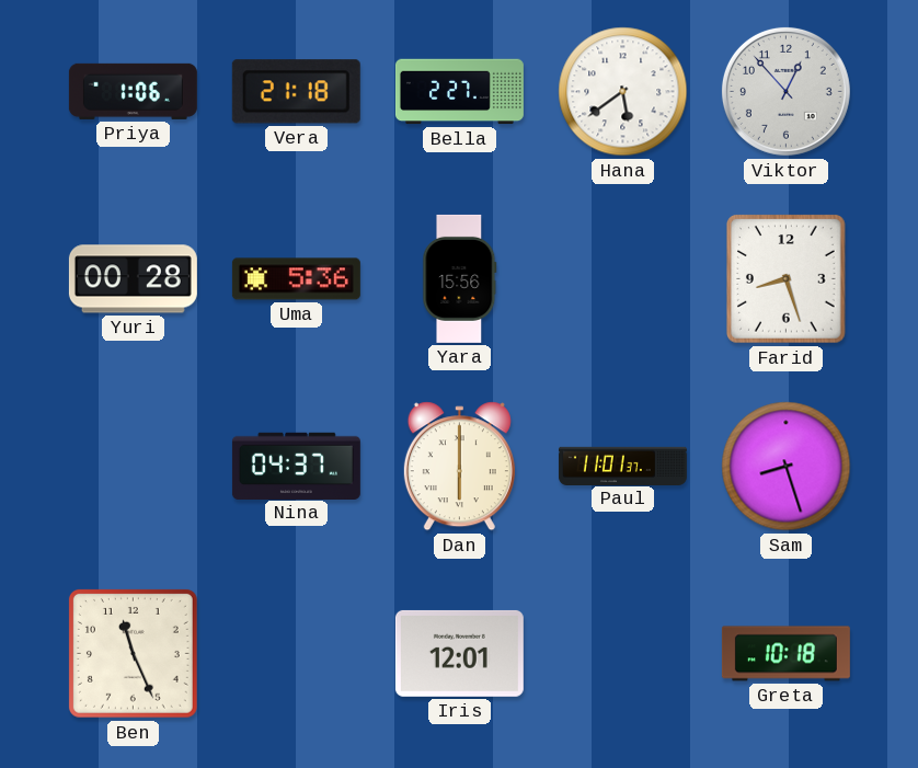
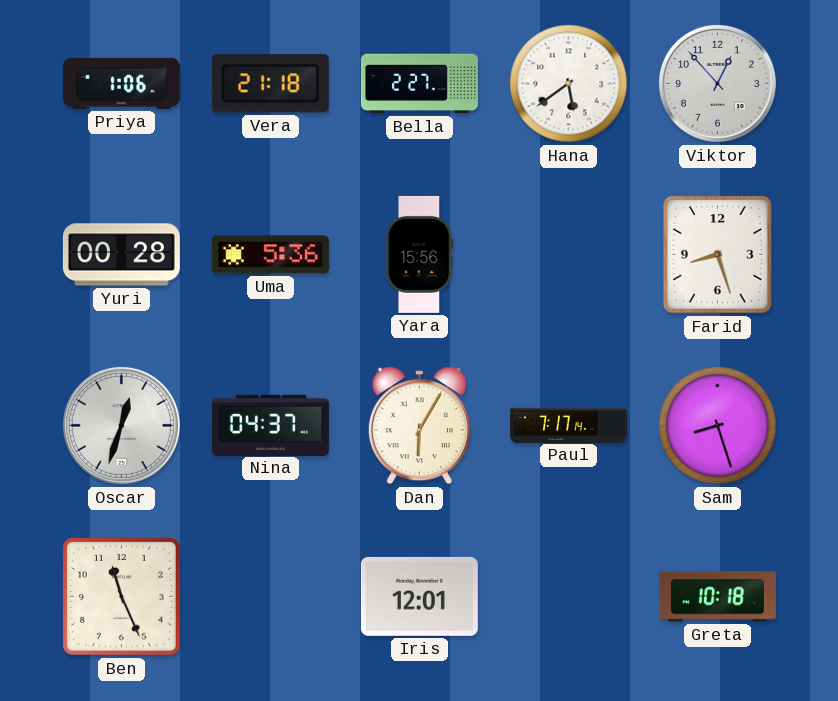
Oscar: none -> 12:33 (121, 425)
Dan: 6:00 -> 6:05 (419, 426)
Paul: 11:01 -> 7:17 (568, 425)
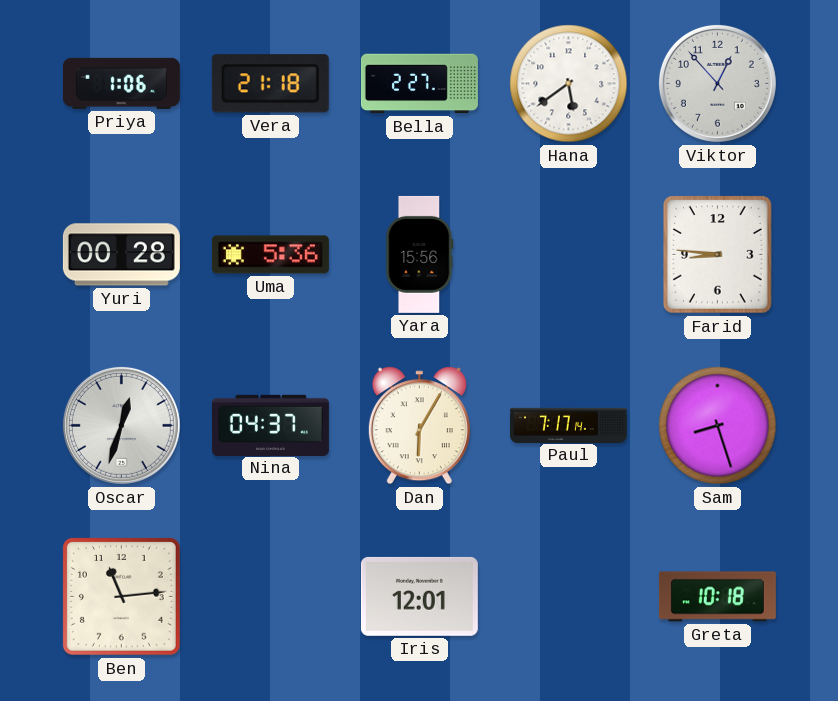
Farid: 8:27 -> 8:46 (718, 255)
Ben: 11:26 -> 11:14 (121, 596)
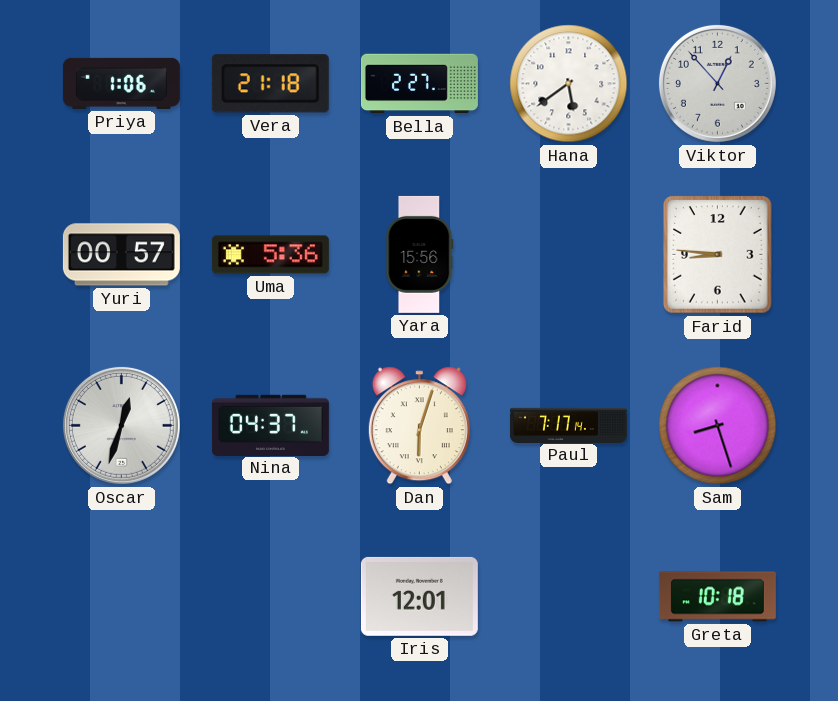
Yuri: 00:28 -> 00:57 (121, 255)
Dan: 6:05 -> 6:03 (419, 426)
Ben: 11:14 -> none (121, 596)
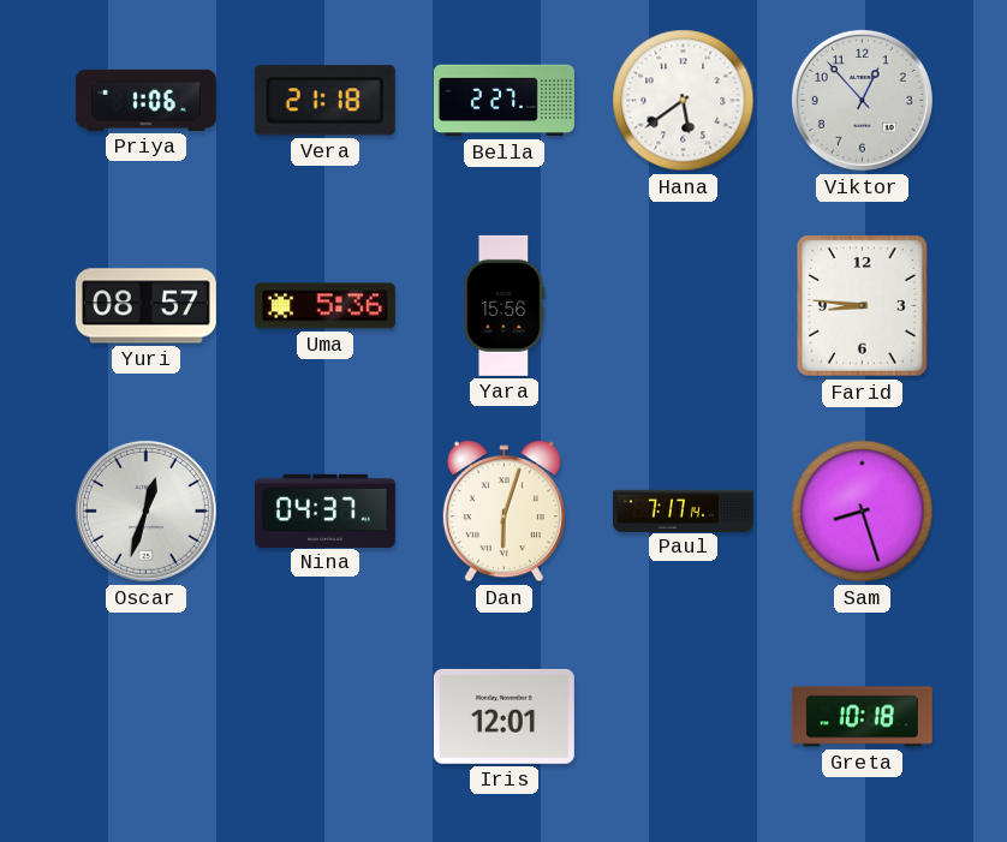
Yuri: 00:57 -> 08:57 (145, 306)
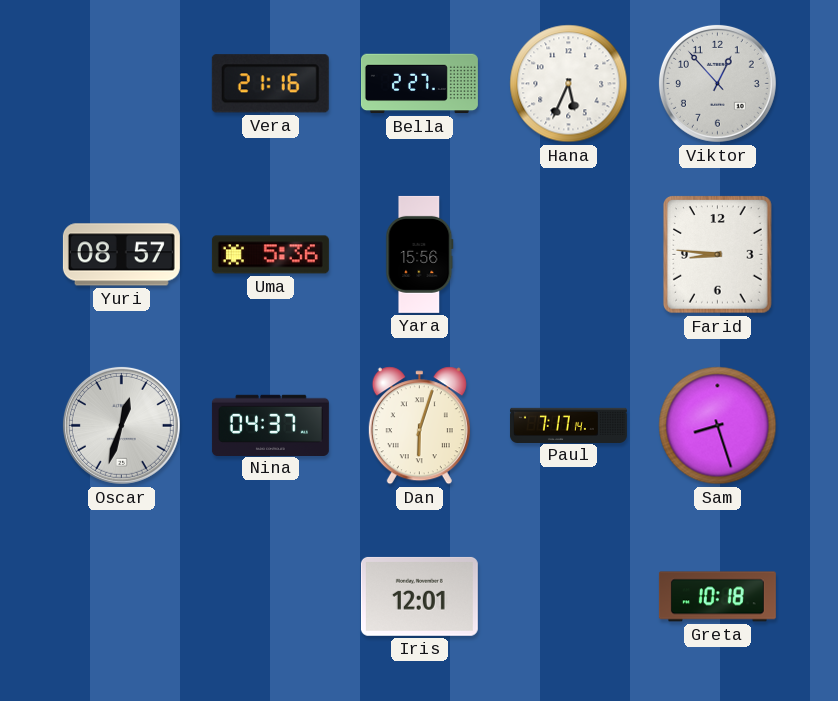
Priya: 1:06 -> none (145, 100)
Vera: 21:18 -> 21:16 (270, 84)
Hana: 5:39 -> 5:34 (569, 84)
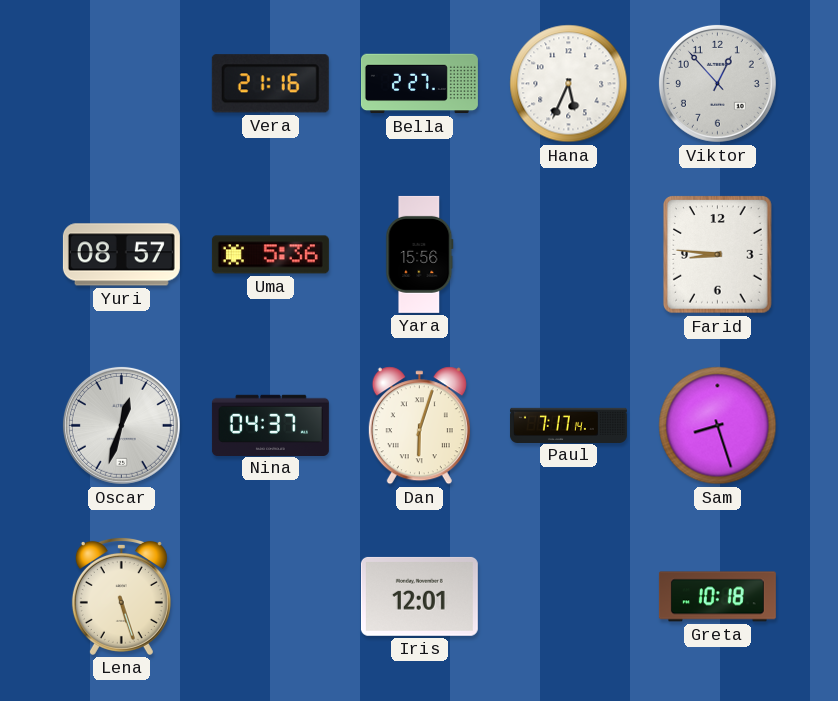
Lena: none -> 5:27 (121, 596)
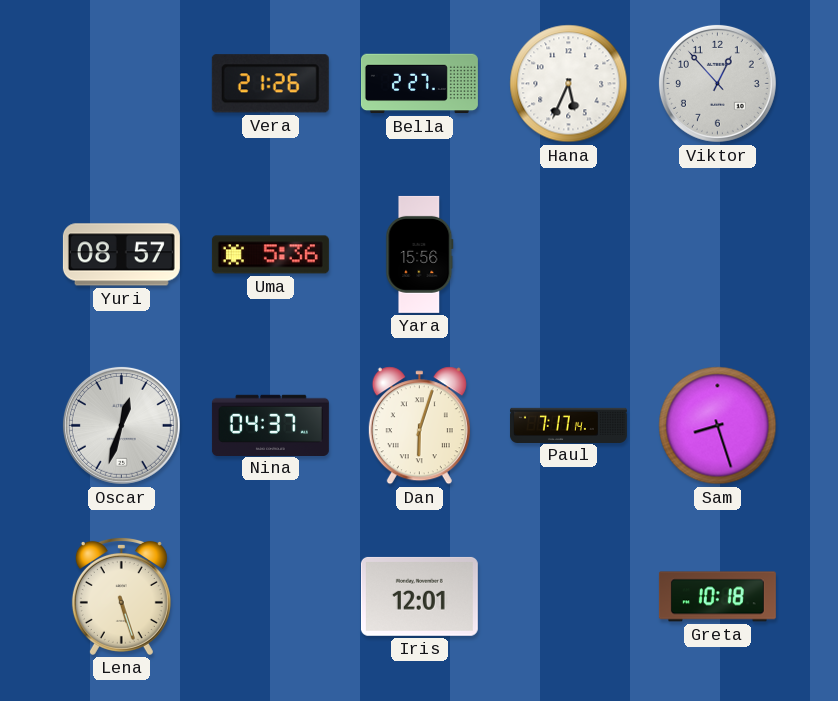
Vera: 21:16 -> 21:26 (270, 84)
Farid: 8:46 -> none (718, 255)
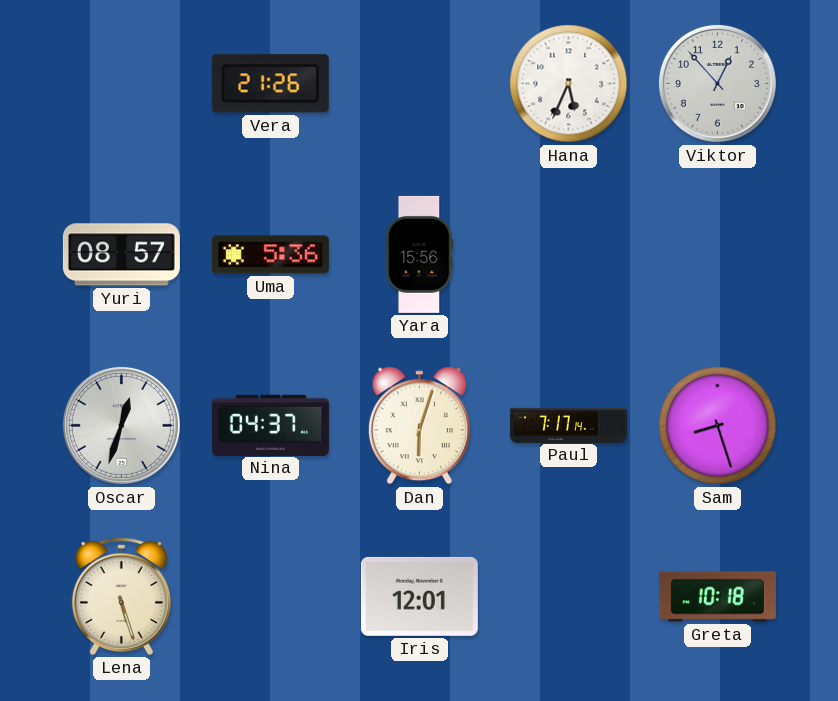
Bella: 2:27 -> none (419, 84)
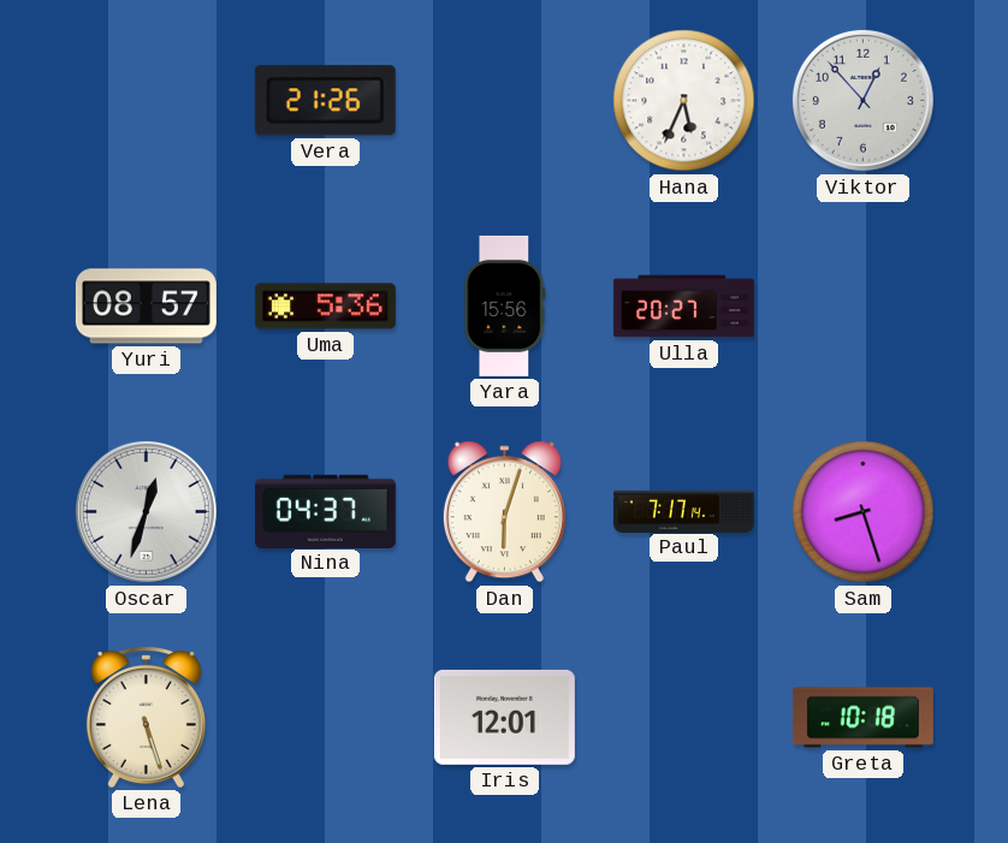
Ulla: none -> 20:27 (683, 307)
